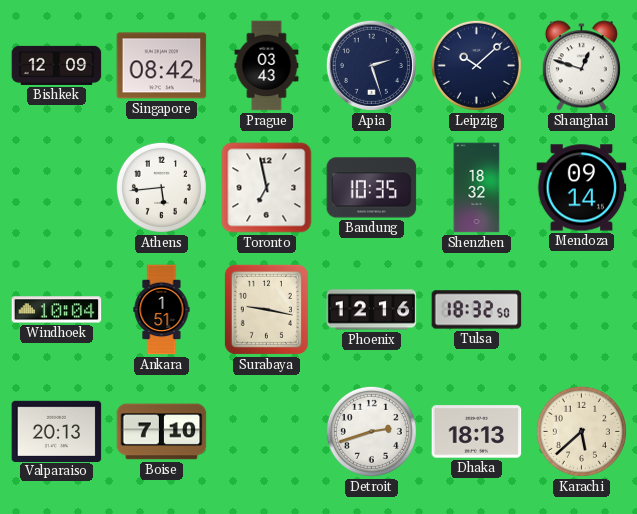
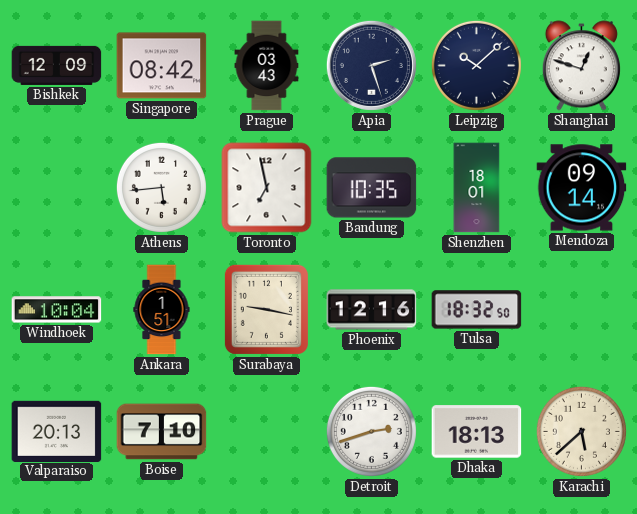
Shenzhen: 18:32 -> 18:01 (477, 188)
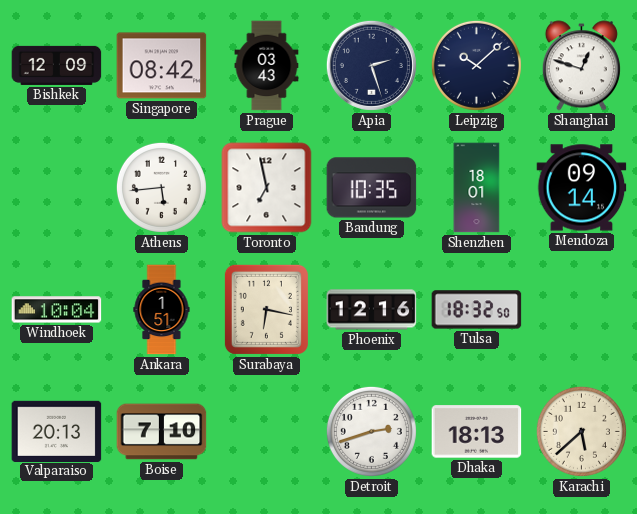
Surabaya: 9:17 -> 6:17 (266, 309)
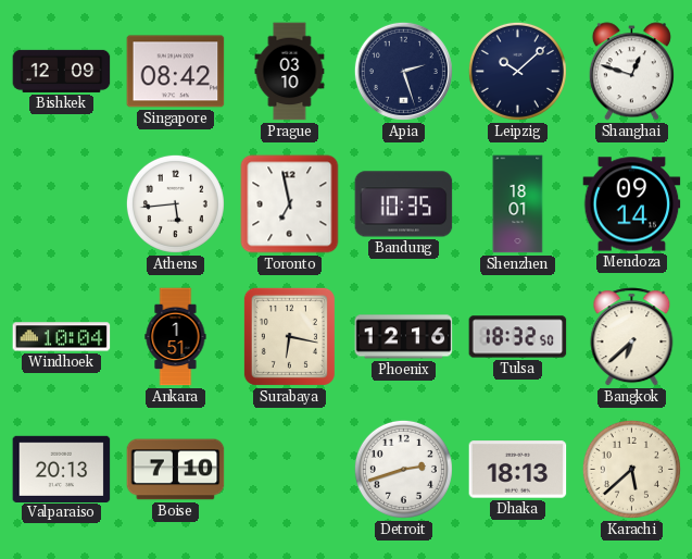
Prague: 03:43 -> 03:10 (290, 72)
Bangkok: none -> 6:38 (632, 337)
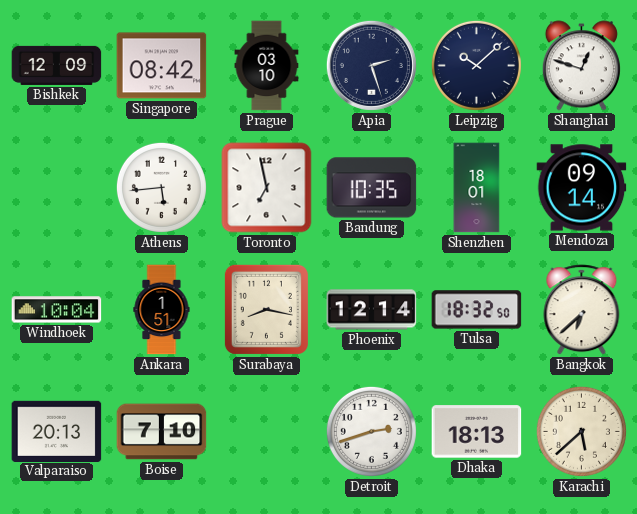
Surabaya: 6:17 -> 8:17 (266, 309)
Phoenix: 12:16 -> 12:14 (372, 310)
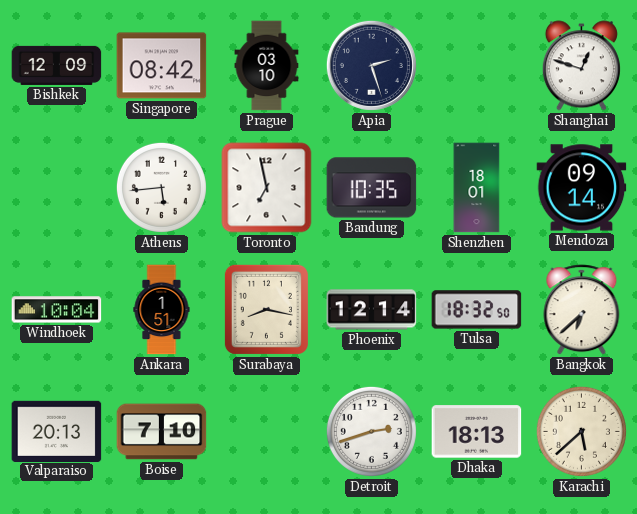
Leipzig: 10:08 -> none (476, 65)
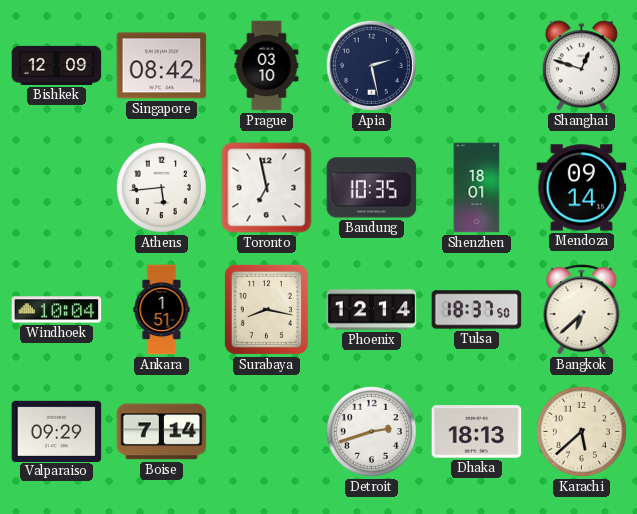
Apia: 2:27 -> 2:28 (371, 65)
Tulsa: 18:32 -> 18:37 (477, 310)
Valparaiso: 20:13 -> 09:29 (57, 431)
Boise: 7:10 -> 7:14 (162, 432)
